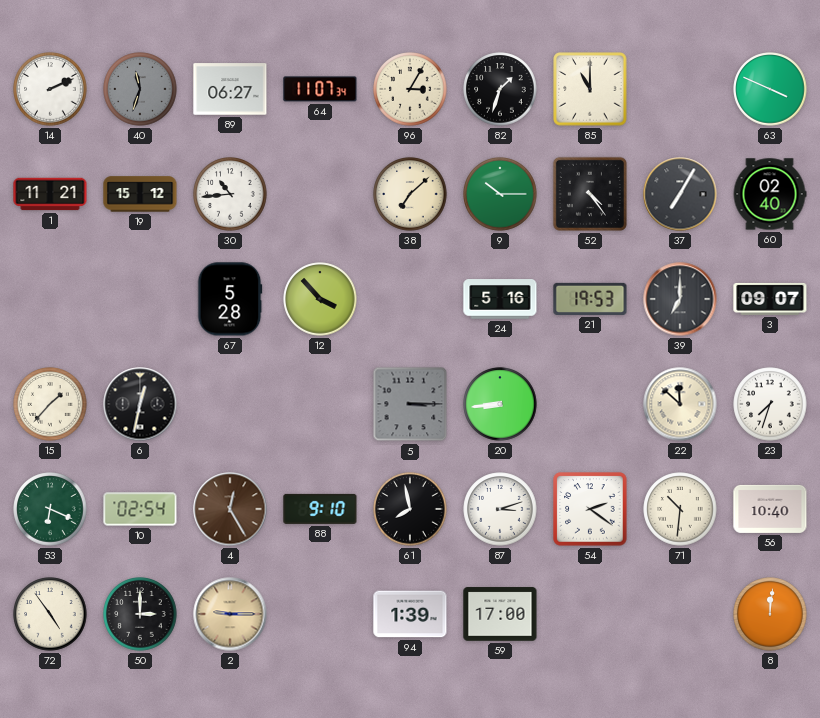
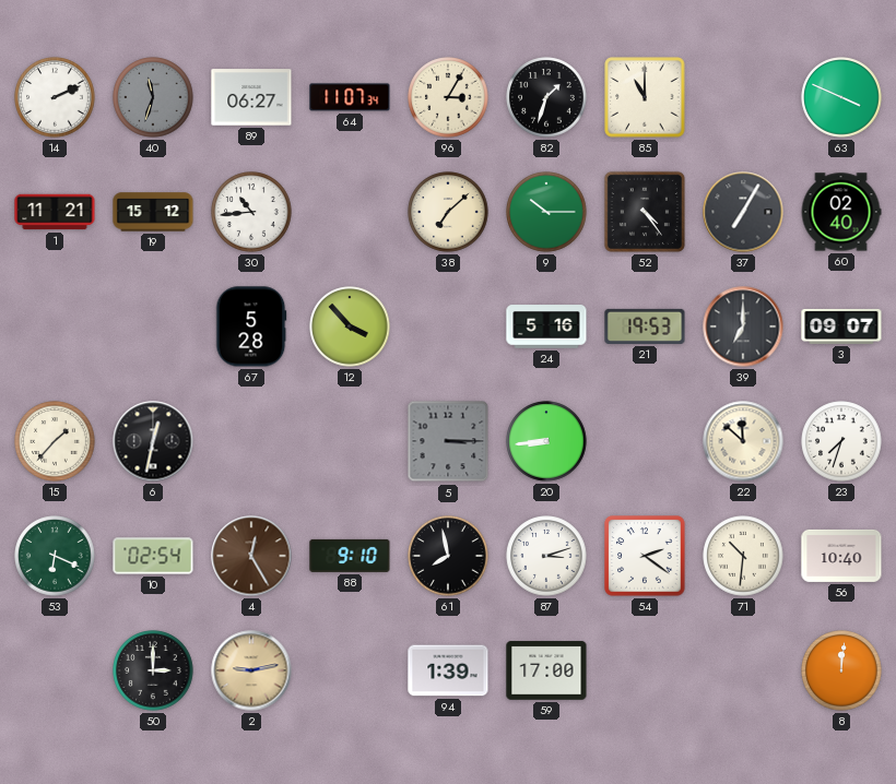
72: 4:54 -> none (50, 614)
2: 9:15 -> 9:13 (251, 670)
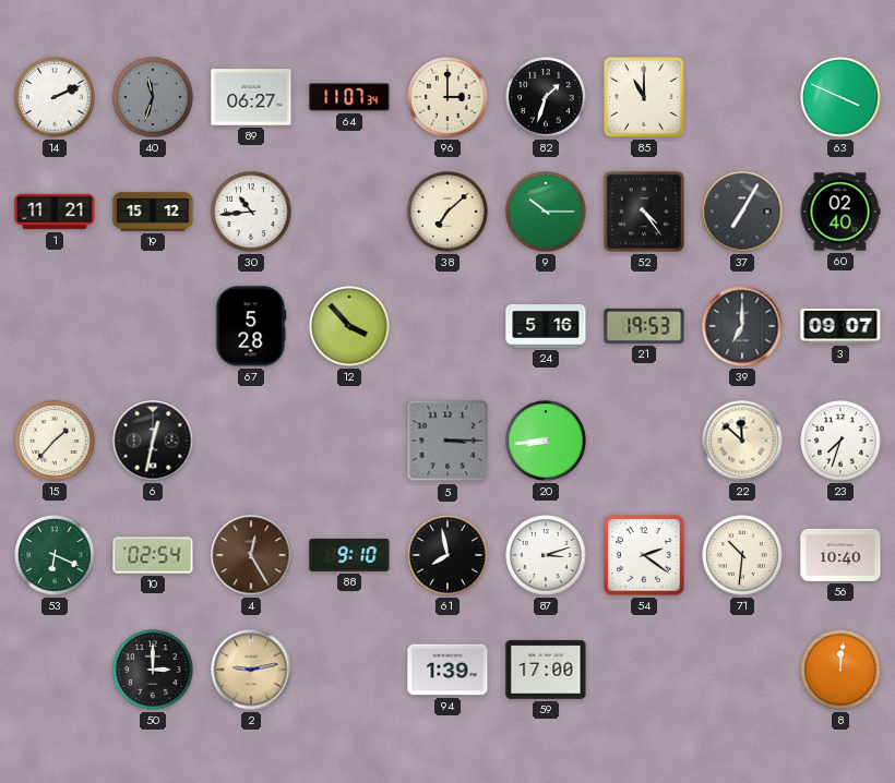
96: 3:05 -> 3:00 (448, 97)
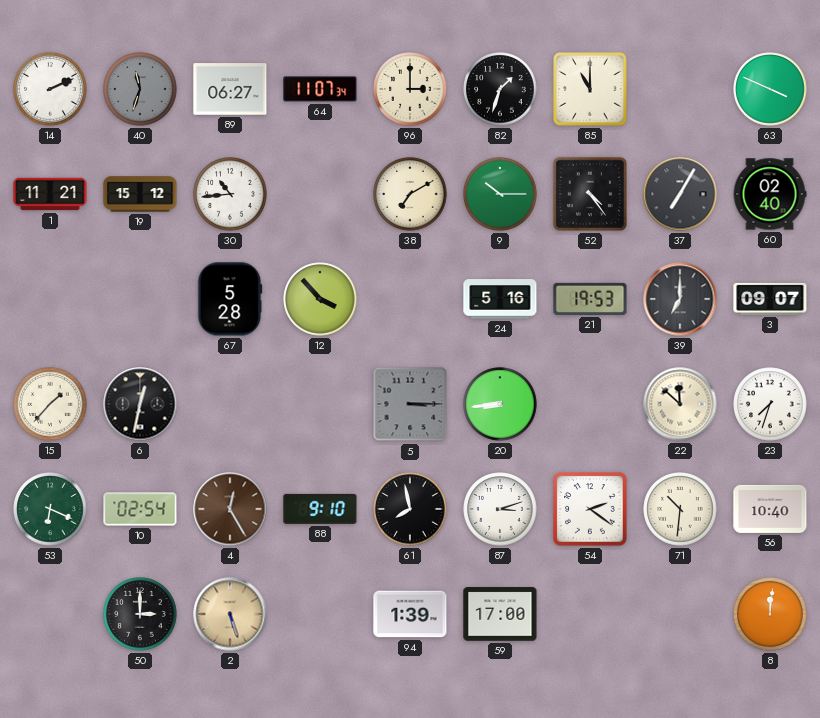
38: 7:08 -> 7:10 (410, 194)
2: 9:13 -> 5:27 (230, 614)
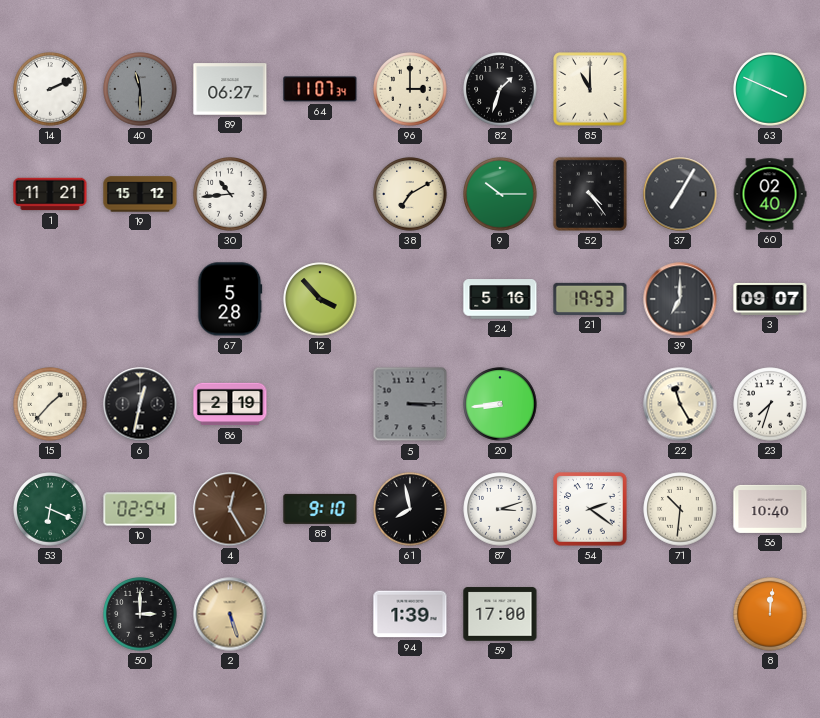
40: 11:33 -> 11:30 (140, 89)
86: none -> 2:19 (230, 404)
22: 11:52 -> 11:25 (680, 404)
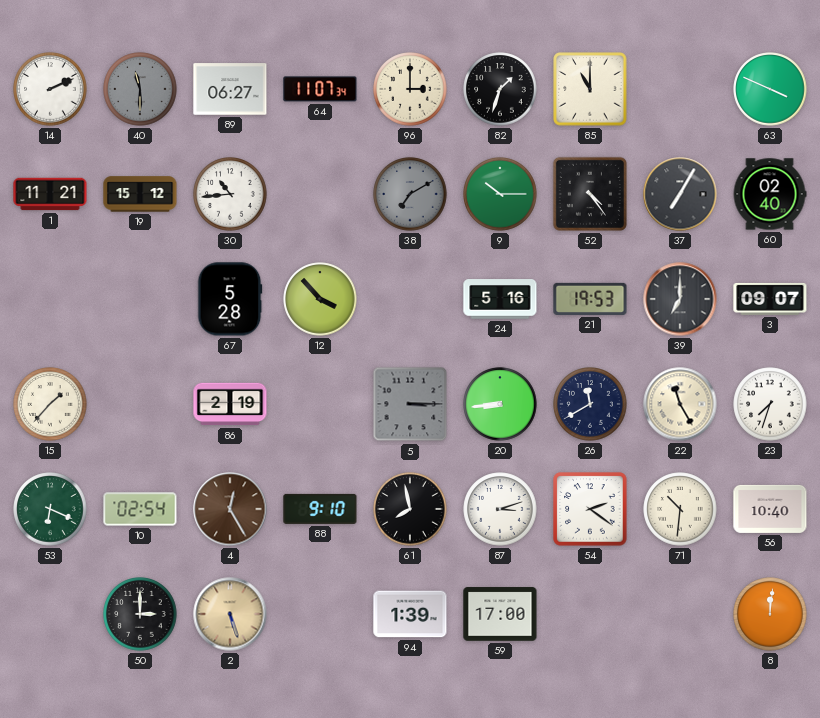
38 dial: cream -> grey (410, 194)
6: 12:32 -> none (140, 404)
26: none -> 11:40 (590, 404)
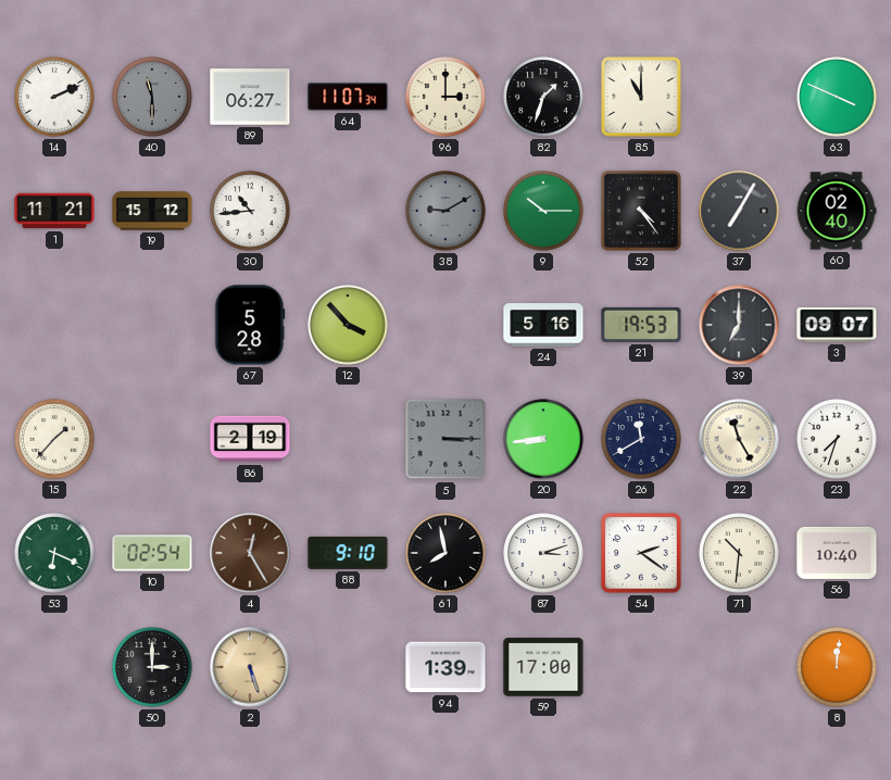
38: 7:10 -> 9:10 (446, 211)
